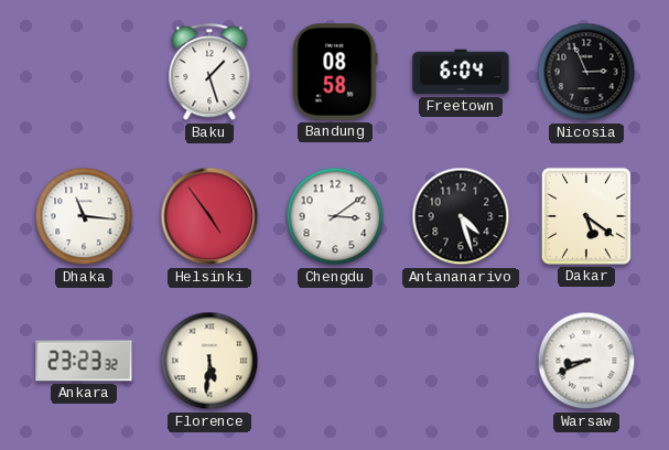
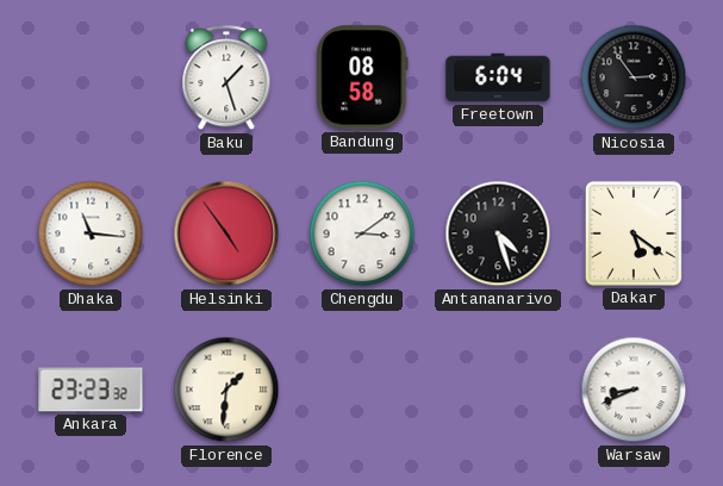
Nicosia: 2:56 -> 2:54 (634, 77)
Florence: 5:31 -> 1:31 (226, 390)
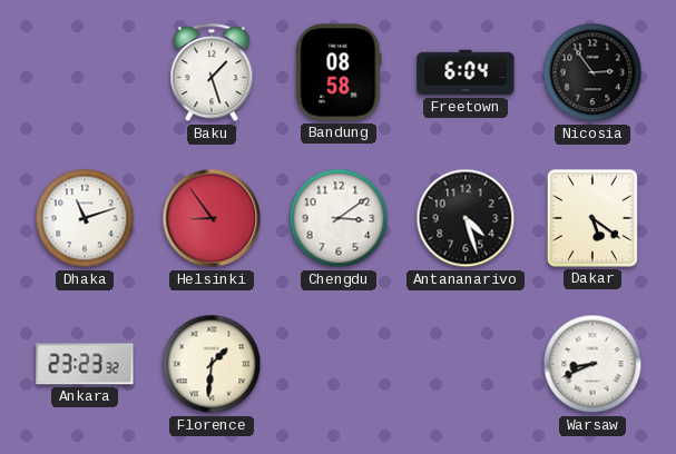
Dhaka: 11:16 -> 11:12 (85, 218)
Helsinki: 4:54 -> 8:54 (212, 218)
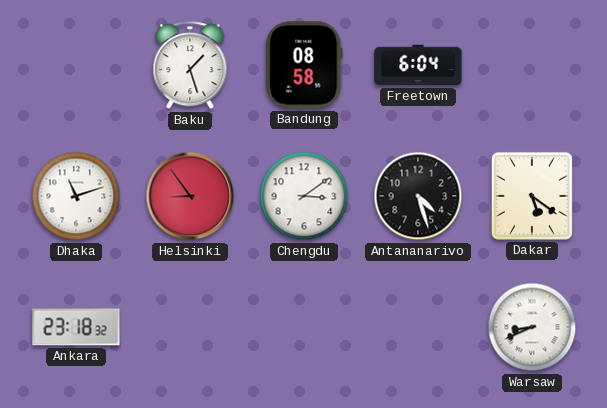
Nicosia: 2:54 -> none (592, 72)
Ankara: 23:23 -> 23:18 (76, 327)
Florence: 1:31 -> none (212, 364)
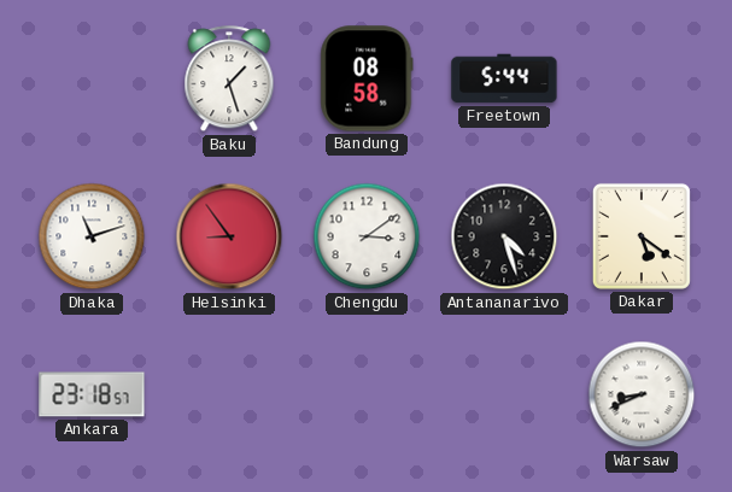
Freetown: 6:04 -> 5:44 (504, 78)
Ankara: 23:18:32 -> 23:18:57 (92, 394)
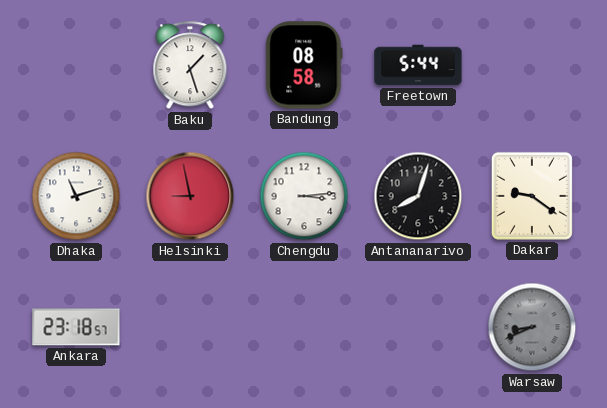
Helsinki: 8:54 -> 8:58 (190, 196)
Chengdu: 3:09 -> 3:14 (304, 196)
Antananarivo: 4:27 -> 8:03 (418, 196)
Dakar: 5:21 -> 9:21 (532, 196)
Warsaw dial: white -> grey (532, 327)
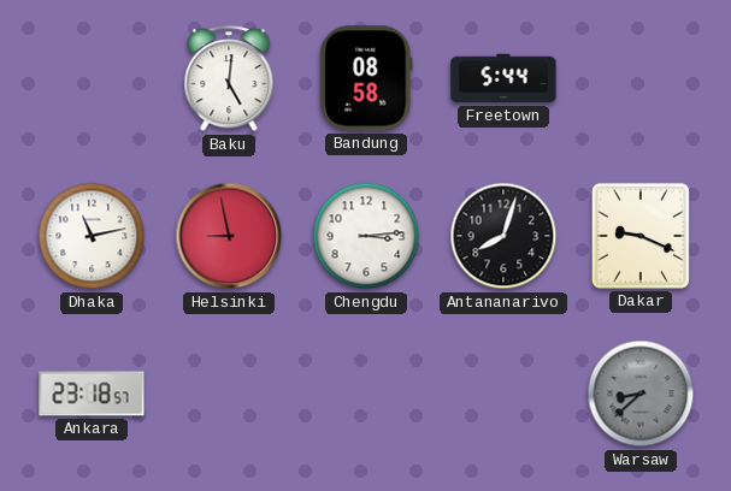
Baku: 1:27 -> 5:01 (229, 79)
Dhaka: 11:12 -> 11:13 (92, 236)
Dakar: 9:21 -> 9:19 (641, 236)
Warsaw: 8:41 -> 8:38 (641, 394)
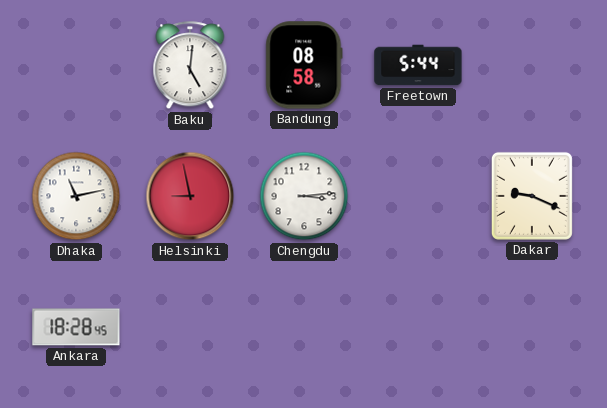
Antananarivo: 8:03 -> none (503, 236)
Ankara: 23:18 -> 18:28 (76, 327)
Warsaw: 8:38 -> none (641, 394)
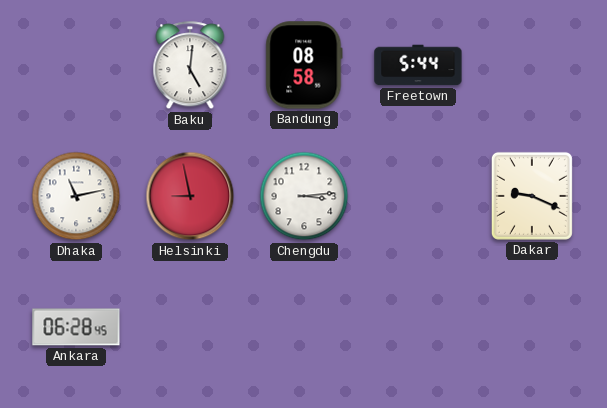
Ankara: 18:28 -> 06:28 (76, 327)
